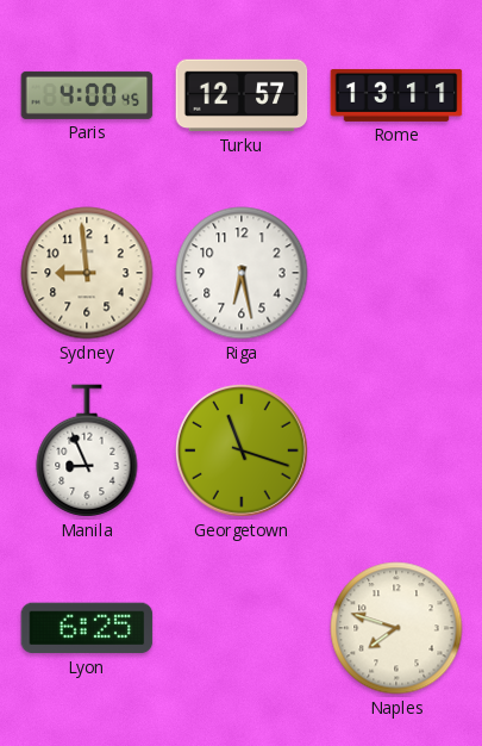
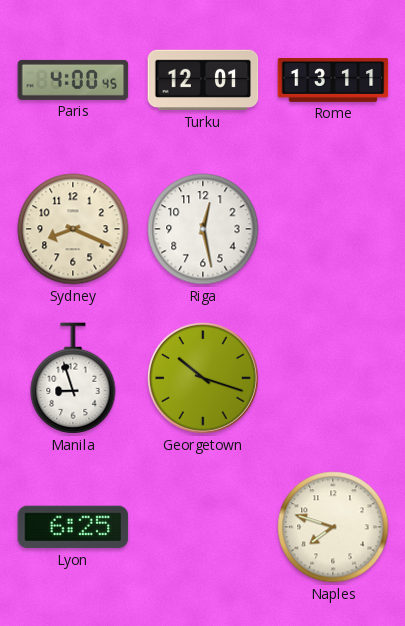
Turku: 12:57 -> 12:01 (203, 80)
Sydney: 8:59 -> 8:19 (73, 229)
Riga: 6:28 -> 12:28 (203, 229)
Manila: 8:56 -> 8:57 (73, 378)
Georgetown: 11:18 -> 10:18 (203, 378)
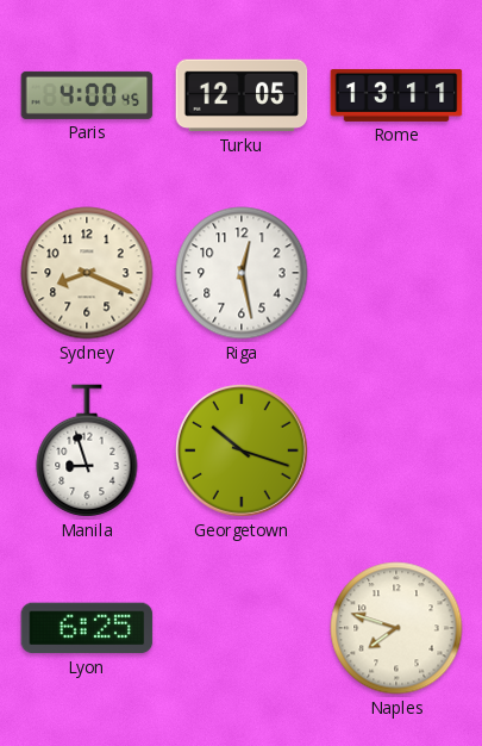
Turku: 12:01 -> 12:05 (242, 95)
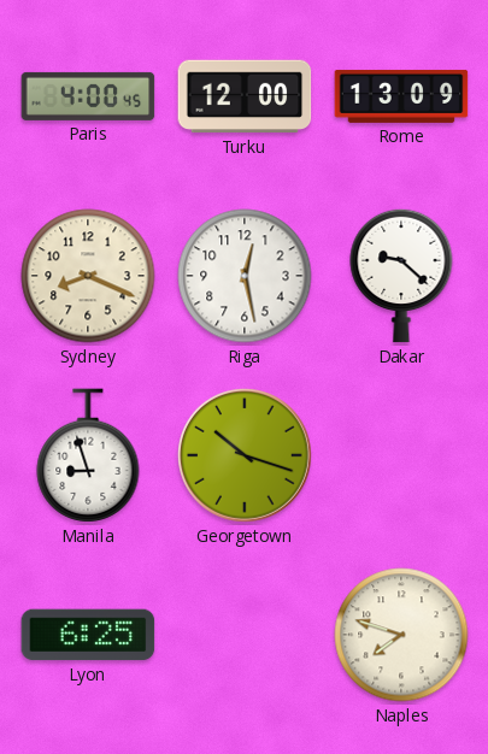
Turku: 12:05 -> 12:00 (245, 96)
Rome: 13:11 -> 13:09 (401, 96)
Dakar: none -> 9:22 (401, 276)
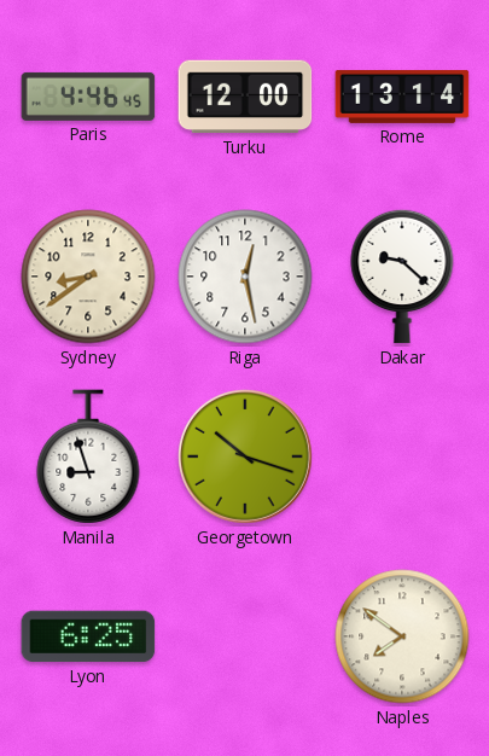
Paris: 4:00 -> 4:46 (88, 97)
Rome: 13:09 -> 13:14 (402, 97)
Sydney: 8:19 -> 8:39 (88, 277)
Naples: 7:48 -> 7:51 (402, 636)
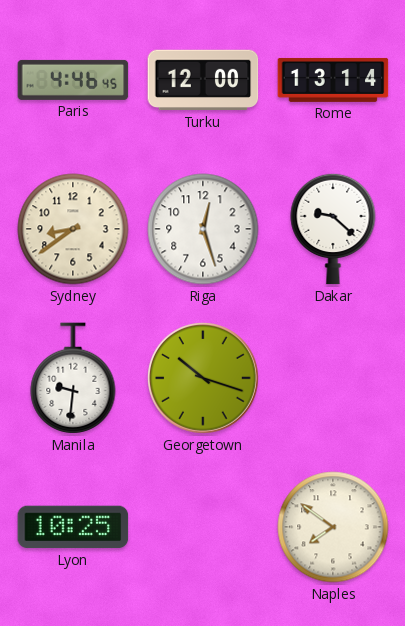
Riga: 12:28 -> 12:27 (203, 229)
Manila: 8:57 -> 9:31 (73, 378)
Lyon: 6:25 -> 10:25 (73, 527)
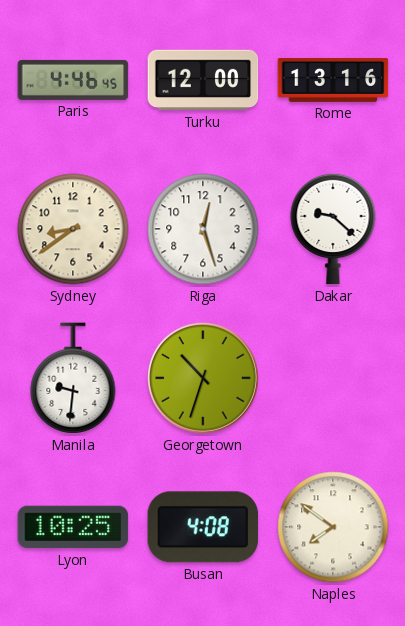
Rome: 13:14 -> 13:16 (333, 80)
Georgetown: 10:18 -> 10:33 (203, 378)
Busan: none -> 4:08 (203, 527)
